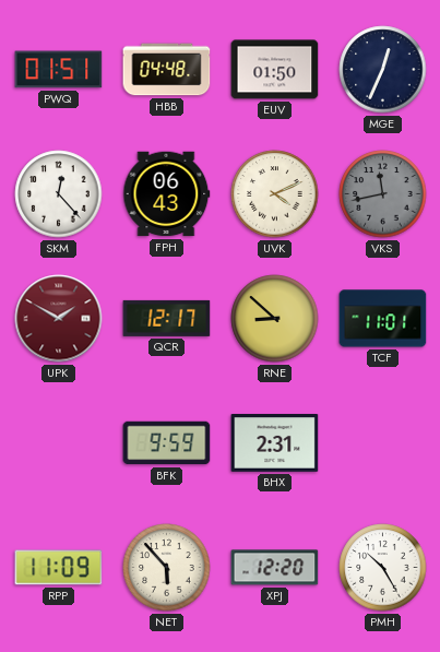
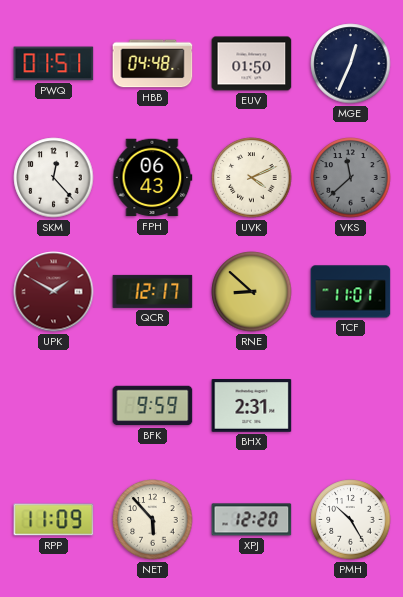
VKS: 11:43 -> 11:38 (351, 178)
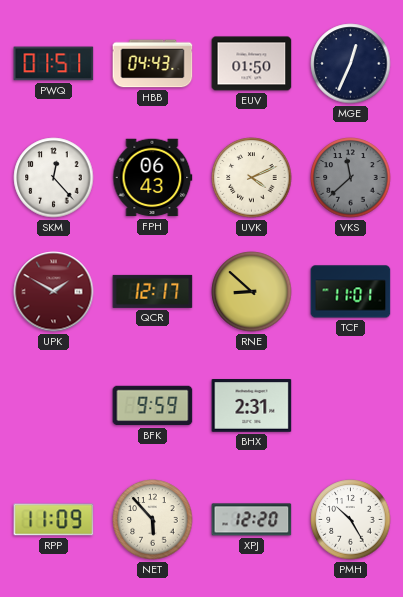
HBB: 04:48 -> 04:43 (153, 64)
